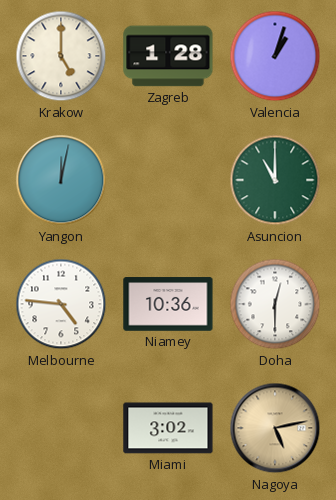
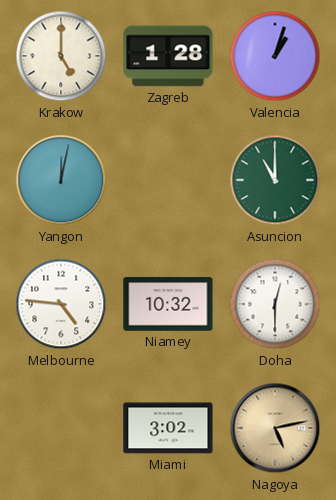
Niamey: 10:36 -> 10:32 (168, 304)
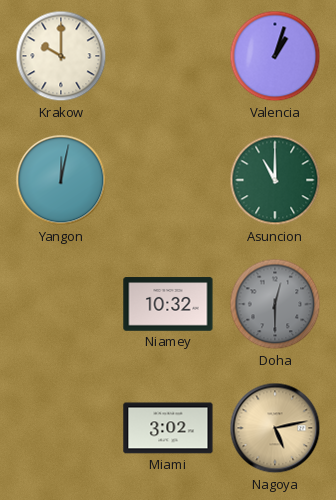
Krakow: 5:00 -> 10:00 (61, 56)
Zagreb: 1:28 -> none (168, 56)
Melbourne: 4:46 -> none (61, 304)
Doha dial: white -> grey (275, 304)
